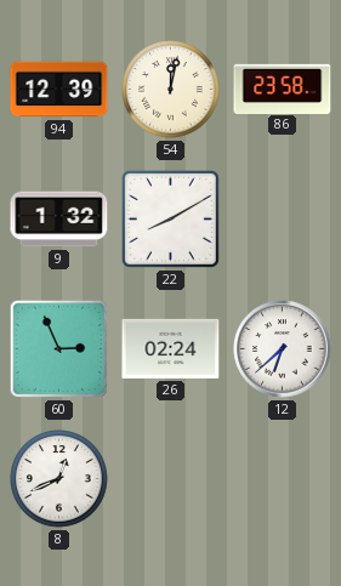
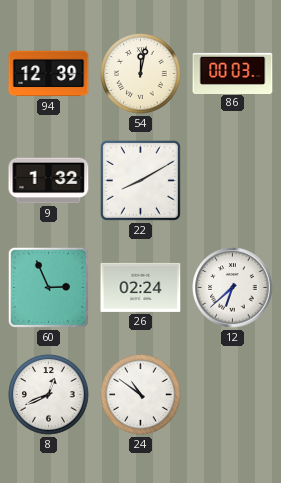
86: 23:58 -> 00:03 (233, 73)
24: none -> 10:51 (141, 395)
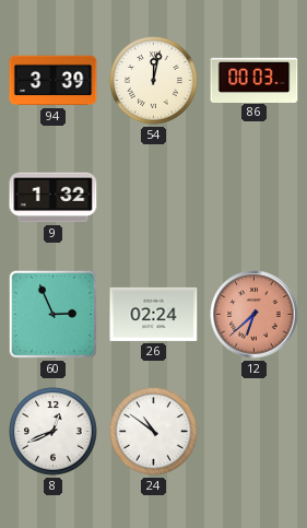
94: 12:39 -> 3:39 (54, 81)
22: 8:10 -> none (140, 180)
12 dial: white -> salmon (255, 315)
